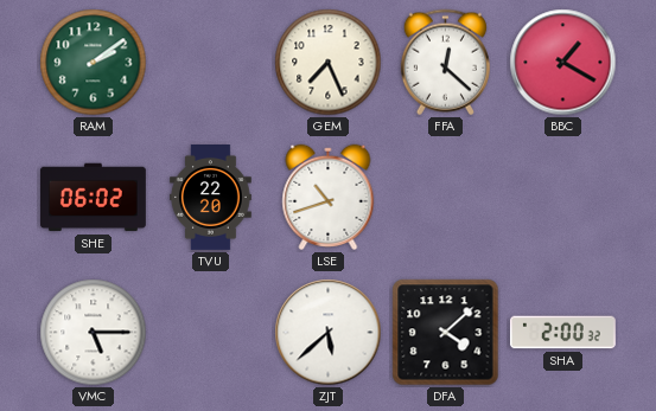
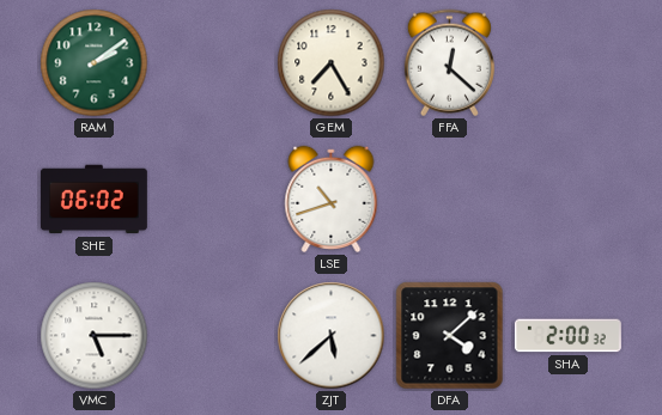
GEM: 7:26 -> 7:25 (332, 63)
BBC: 1:20 -> none (563, 63)
TVU: 22:20 -> none (211, 198)
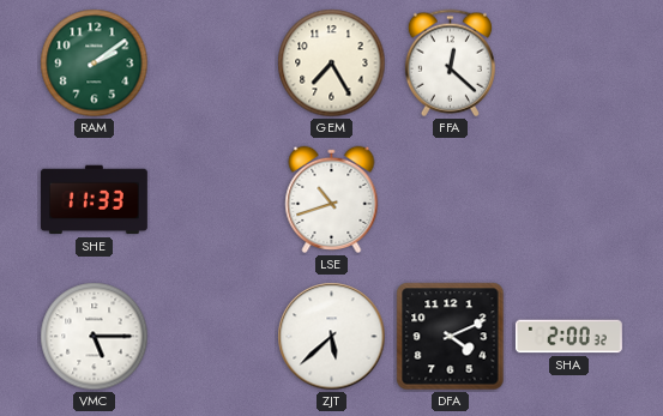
SHE: 06:02 -> 11:33 (94, 200)
DFA: 4:08 -> 4:11 (451, 337)
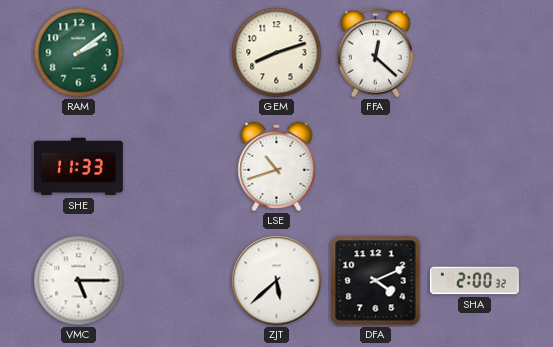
GEM: 7:25 -> 8:12 (277, 53)
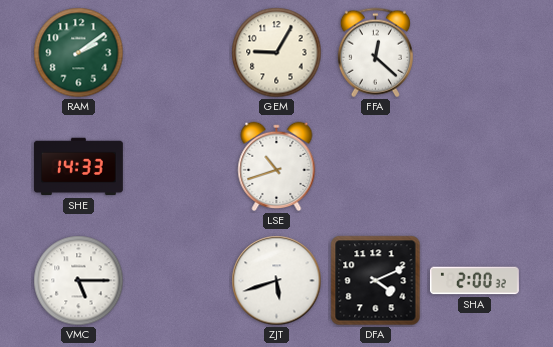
GEM: 8:12 -> 9:05 (277, 53)
SHE: 11:33 -> 14:33 (78, 167)
ZJT: 5:38 -> 5:42 (277, 281)
